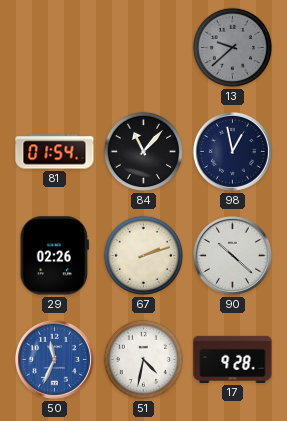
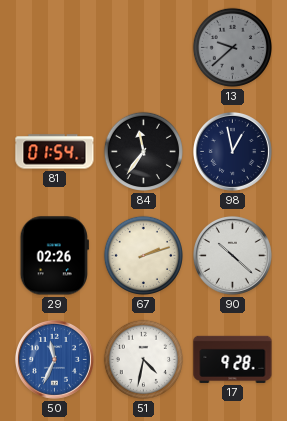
84: 11:07 -> 11:36 (143, 151)
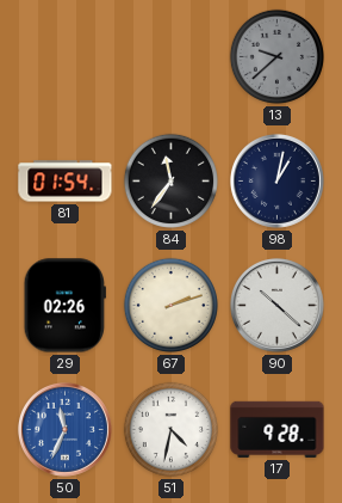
98: 12:58 -> 1:02 (276, 180)
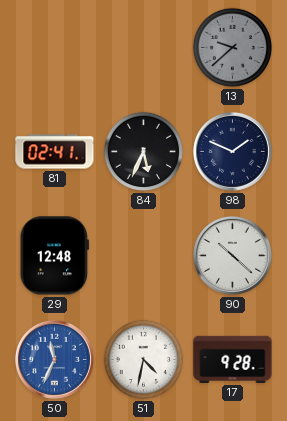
81: 01:54 -> 02:41 (55, 152)
84: 11:36 -> 5:34 (143, 151)
98: 1:02 -> 1:49 (232, 151)
29: 02:26 -> 12:48 (54, 256)
67: 2:12 -> none (170, 305)
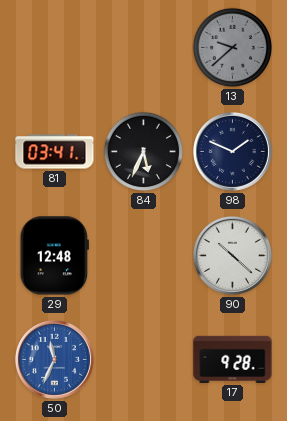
81: 02:41 -> 03:41 (55, 152)
51: 4:32 -> none (143, 359)
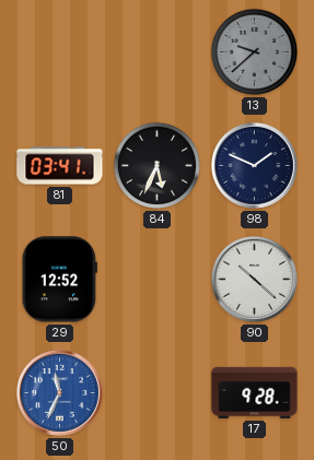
29: 12:48 -> 12:52 (59, 280)
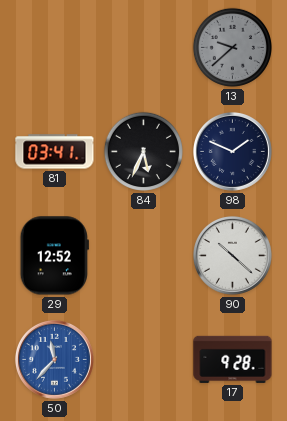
50: 11:34 -> 11:37 (54, 359)
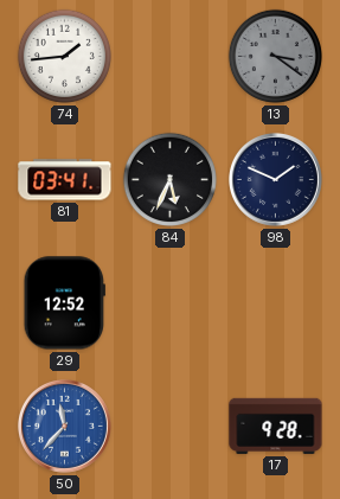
74: none -> 1:44 (64, 56)
13: 9:38 -> 3:21 (275, 56)
90: 10:22 -> none (232, 255)
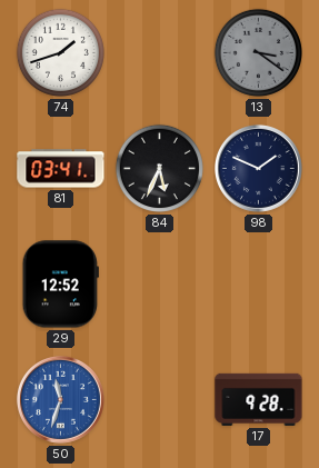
74: 1:44 -> 1:42 (60, 52)
50: 11:37 -> 11:33 (60, 399)
